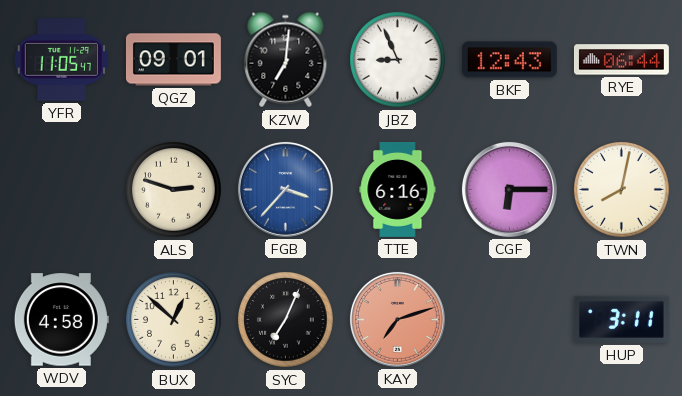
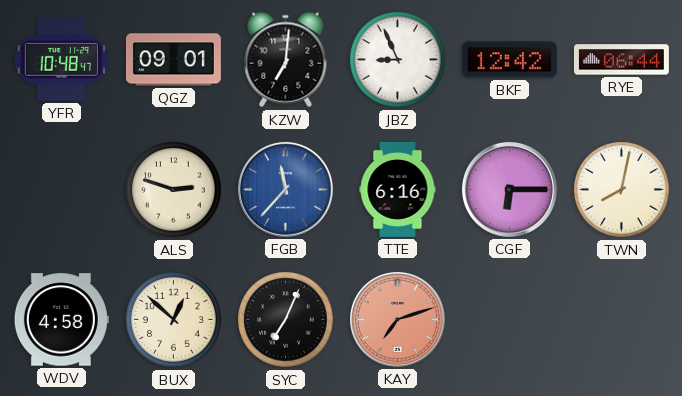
YFR: 11:05 -> 10:48 (61, 60)
BKF: 12:43 -> 12:42 (509, 60)
FGB: 3:37 -> 11:37 (285, 189)
HUP: 3:11 -> none (621, 319)
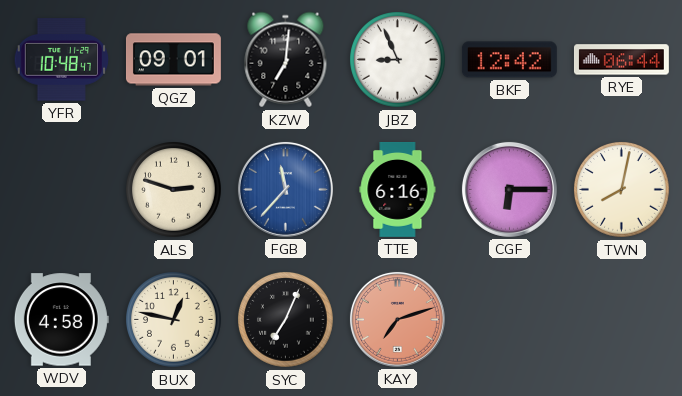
BUX: 12:52 -> 12:47 (174, 320)
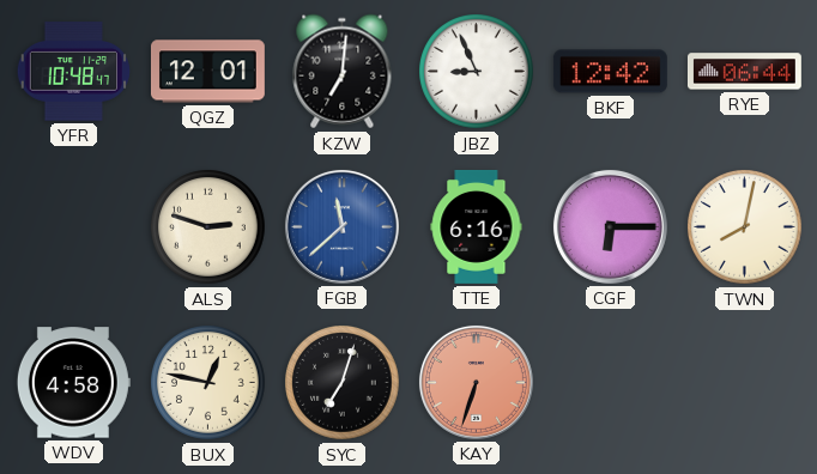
QGZ: 09:01 -> 12:01 (207, 72)
FGB: 11:37 -> 11:38 (341, 226)
SYC: 7:04 -> 7:03 (343, 383)
KAY: 7:12 -> 6:33 (476, 382)
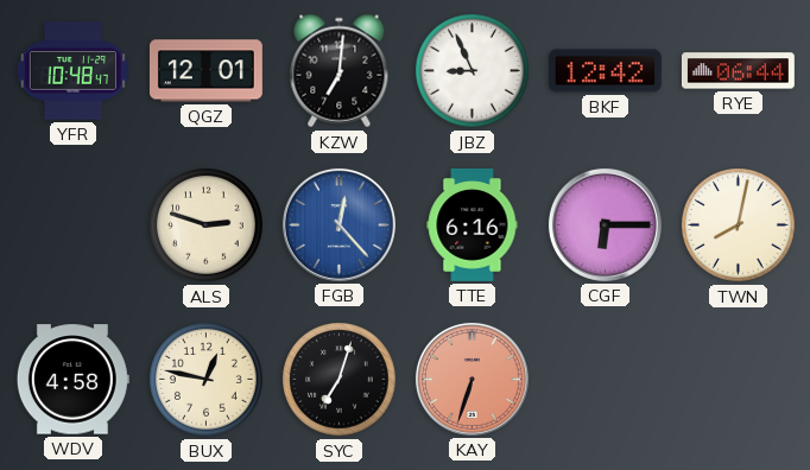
FGB: 11:38 -> 12:23 (338, 224)
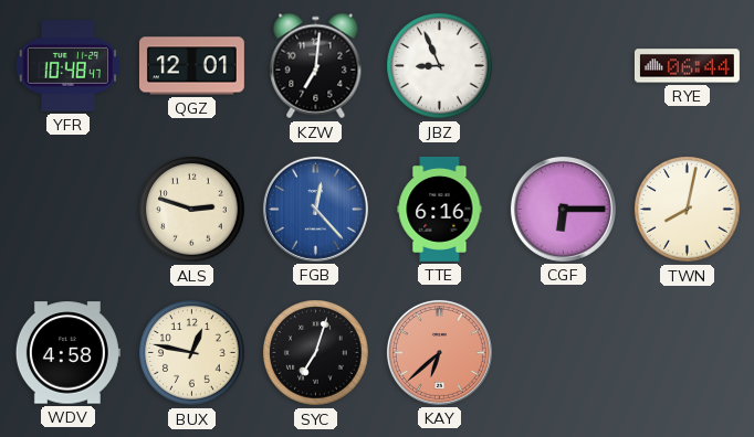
BKF: 12:42 -> none (605, 71)
KAY: 6:33 -> 6:38 (439, 352)
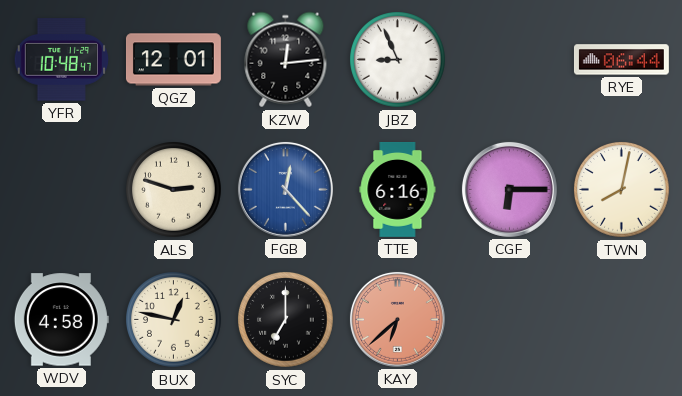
KZW: 7:01 -> 12:14 (286, 60)
SYC: 7:03 -> 7:00 (286, 320)
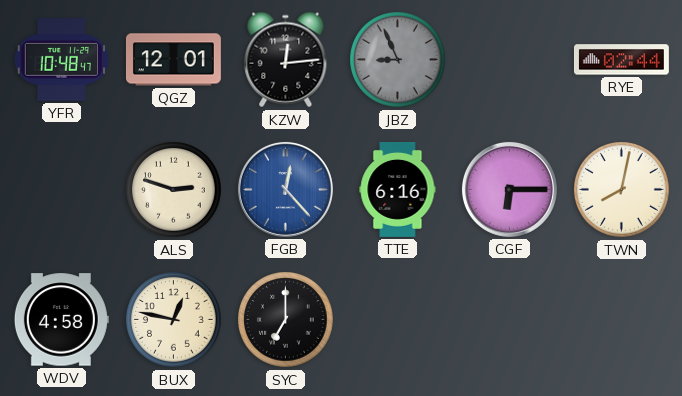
JBZ dial: white -> grey (398, 60)
RYE: 06:44 -> 02:44 (621, 60)
KAY: 6:38 -> none (397, 319)
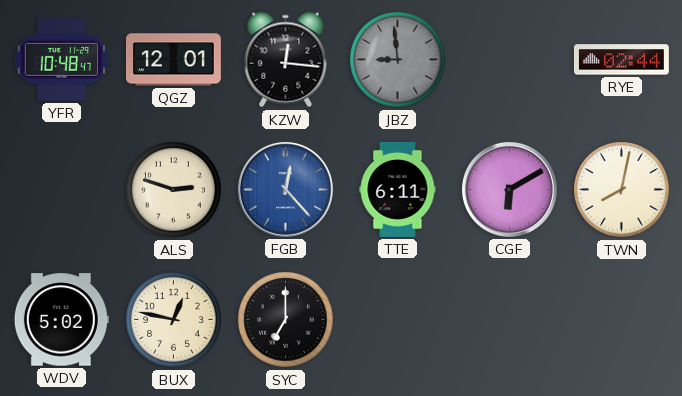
KZW: 12:14 -> 12:16 (286, 60)
JBZ: 8:56 -> 8:59 (398, 60)
TTE: 6:16 -> 6:11 (398, 189)
CGF: 6:15 -> 6:10 (509, 189)
WDV: 4:58 -> 5:02 (61, 320)
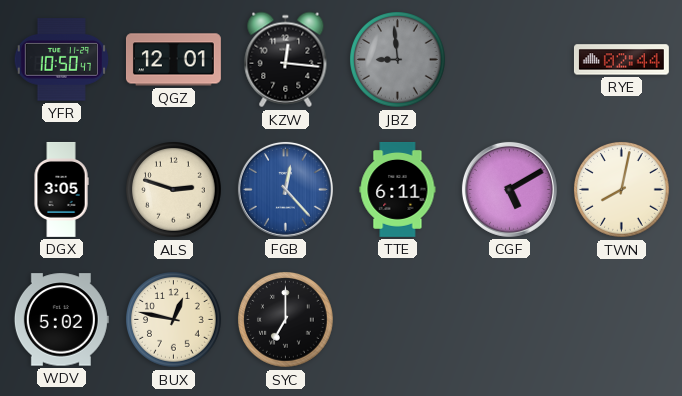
YFR: 10:48 -> 10:50 (61, 60)
DGX: none -> 3:05 (61, 190)
CGF: 6:10 -> 5:10 (509, 189)
